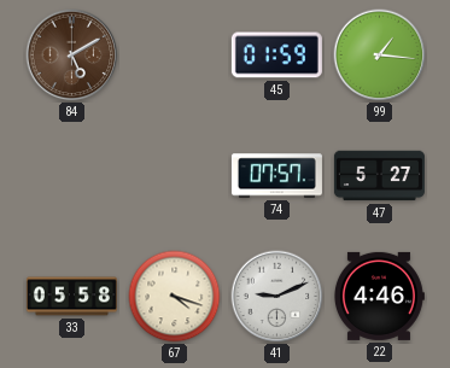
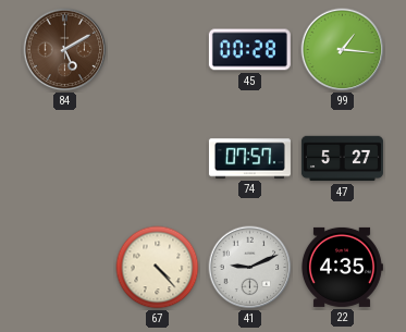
45: 01:59 -> 00:28 (249, 50)
33: 05:58 -> none (71, 297)
67: 4:18 -> 4:23 (158, 268)
22: 4:46 -> 4:35 (342, 267)
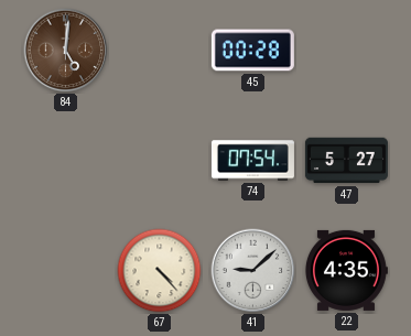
84: 5:10 -> 5:01 (66, 51)
99: 1:16 -> none (343, 50)
74: 07:57 -> 07:54 (252, 161)
41: 9:11 -> 9:08 (253, 271)
